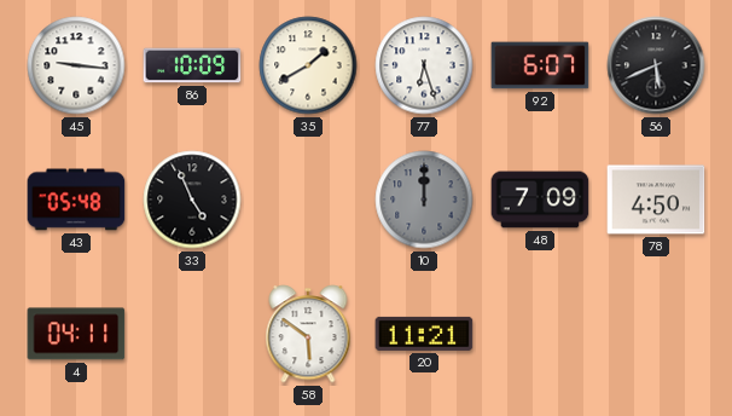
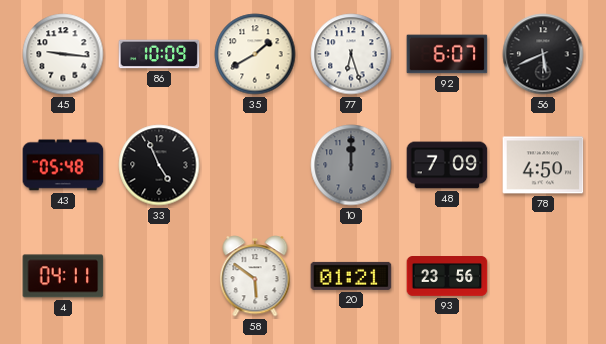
20: 11:21 -> 01:21 (351, 276)
93: none -> 23:56 (447, 276)
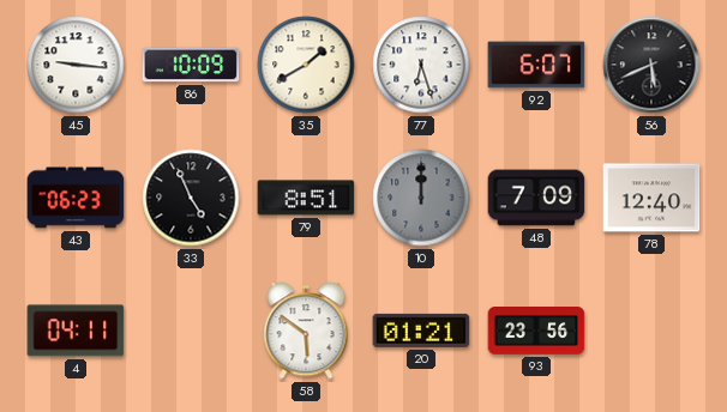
43: 05:48 -> 06:23 (76, 198)
79: none -> 8:51 (306, 198)
78: 4:50 -> 12:40 (651, 198)
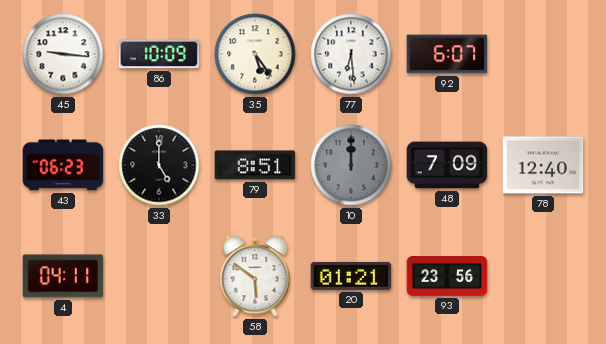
35: 1:40 -> 5:24 (255, 54)
77: 6:27 -> 6:29 (351, 54)
56: 5:41 -> none (651, 65)
33: 4:56 -> 5:00 (159, 165)
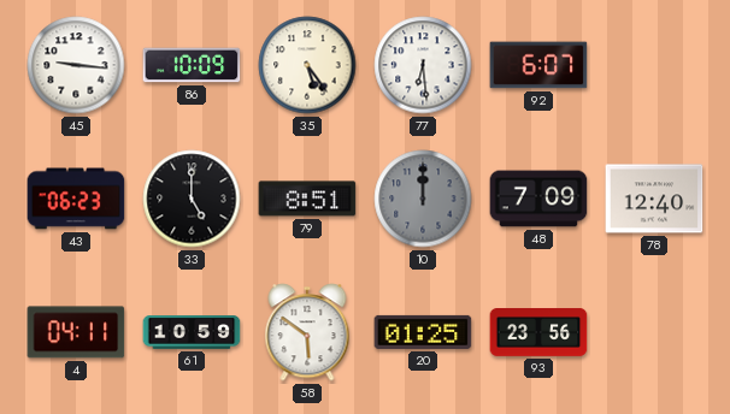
61: none -> 10:59 (192, 332)
20: 01:21 -> 01:25 (423, 332)
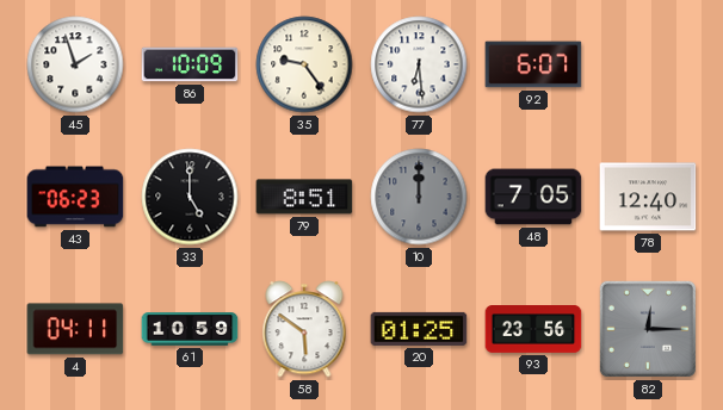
45: 9:16 -> 1:57 (75, 64)
35: 5:24 -> 9:24 (304, 64)
48: 7:09 -> 7:05 (533, 197)
82: none -> 12:15 (648, 329)
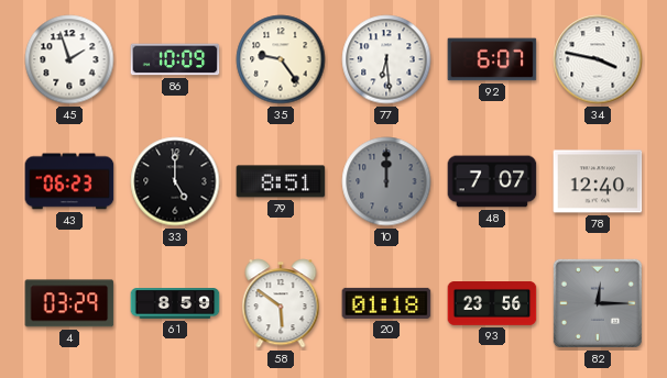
34: none -> 3:47 (598, 59)
48: 7:05 -> 7:07 (492, 181)
4: 04:11 -> 03:29 (69, 303)
61: 10:59 -> 8:59 (175, 303)
20: 01:25 -> 01:18 (386, 303)
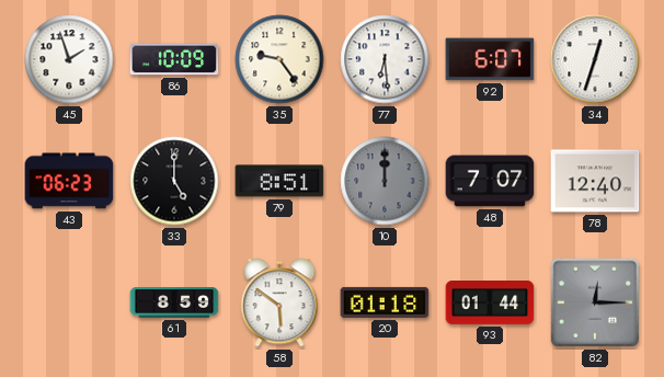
34: 3:47 -> 12:33 (595, 59)
4: 03:29 -> none (69, 303)
93: 23:56 -> 01:44 (490, 302)
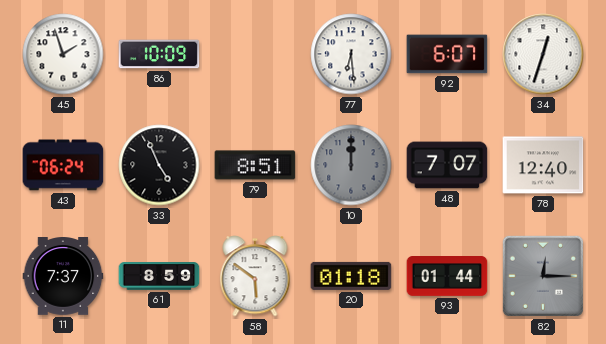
35: 9:24 -> none (279, 59)
43: 06:23 -> 06:24 (63, 165)
33: 5:00 -> 4:56 (159, 165)
11: none -> 7:37 (63, 277)
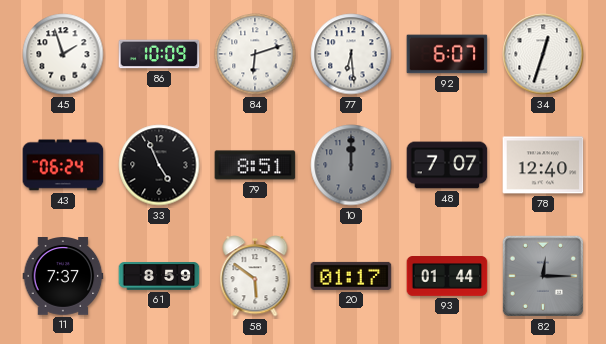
84: none -> 6:12 (255, 54)
20: 01:18 -> 01:17 (351, 276)
